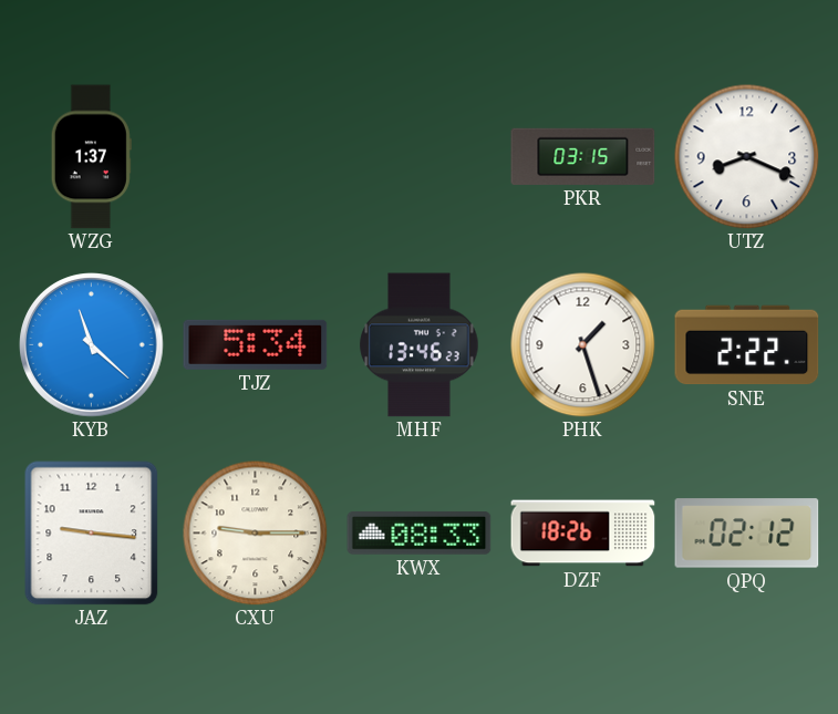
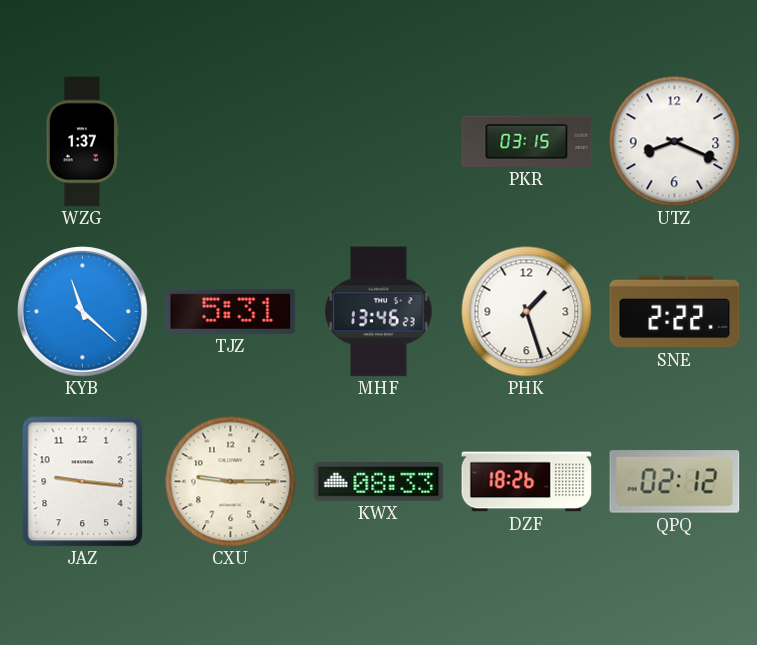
TJZ: 5:34 -> 5:31 (231, 311)
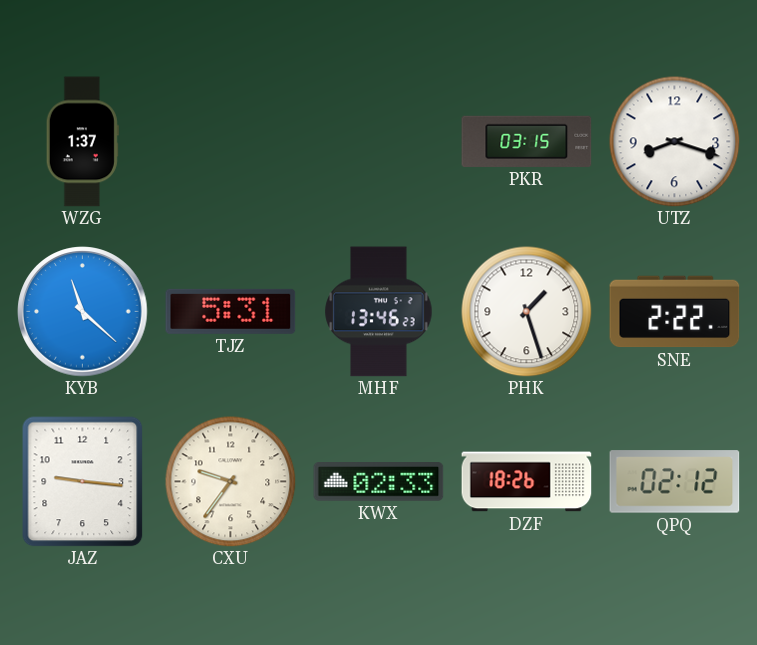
UTZ: 8:19 -> 8:18 (675, 142)
CXU: 9:15 -> 9:36 (231, 482)
KWX: 08:33 -> 02:33 (379, 482)
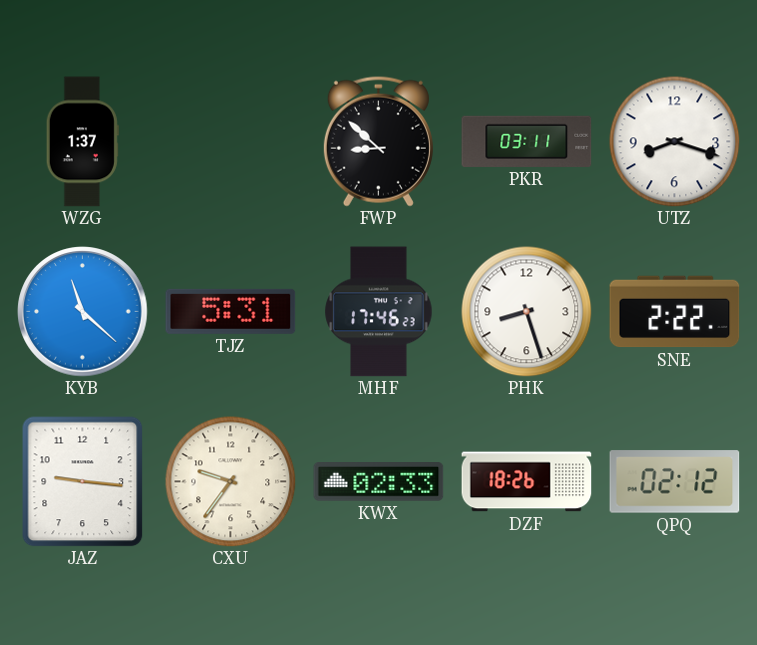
FWP: none -> 8:52 (378, 141)
PKR: 03:15 -> 03:11 (527, 141)
MHF: 13:46 -> 17:46 (379, 312)
PHK: 1:27 -> 8:27 (527, 312)
